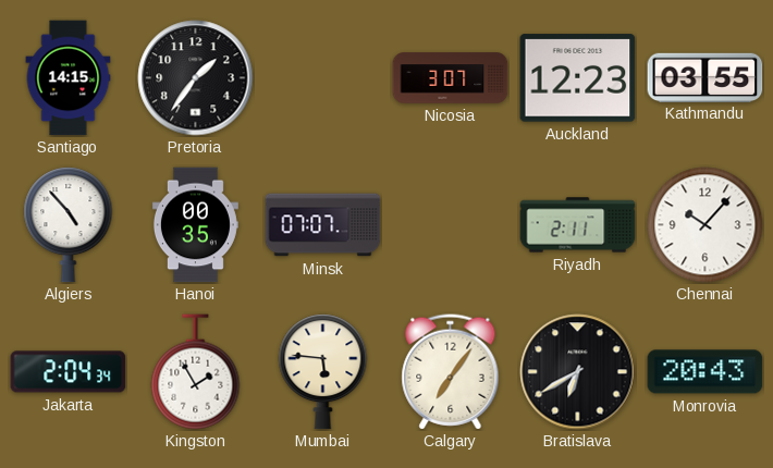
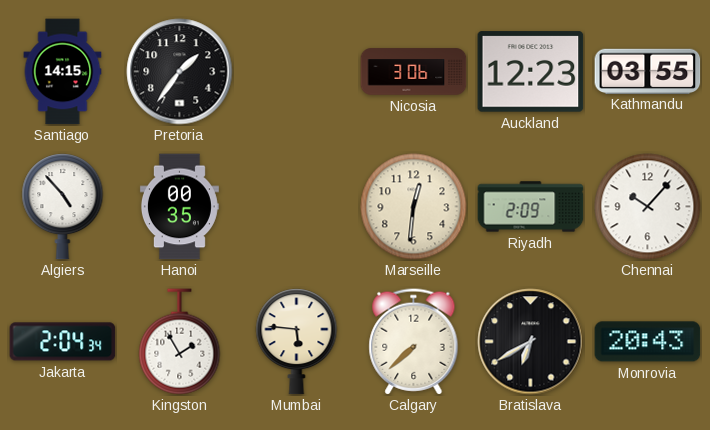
Nicosia: 3:07 -> 3:06 (414, 72)
Minsk: 07:07 -> none (323, 225)
Marseille: none -> 12:31 (414, 207)
Riyadh: 2:11 -> 2:09 (531, 207)
Calgary: 7:06 -> 7:38 (414, 342)
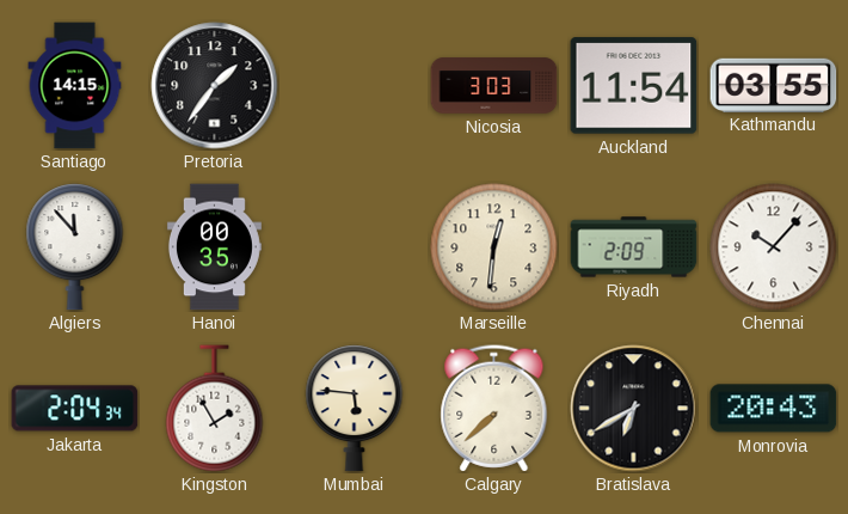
Nicosia: 3:06 -> 3:03 (494, 86)
Auckland: 12:23 -> 11:54 (634, 86)
Algiers: 4:53 -> 11:53 (75, 247)
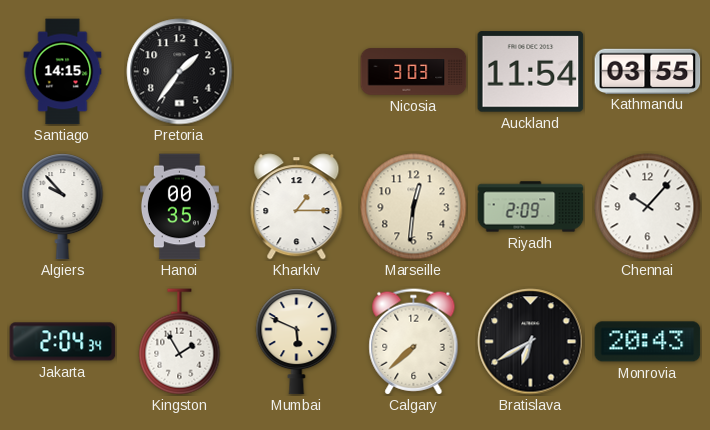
Algiers: 11:53 -> 9:53 (63, 207)
Kharkiv: none -> 1:15 (297, 207)
Mumbai: 5:46 -> 5:49 (297, 342)
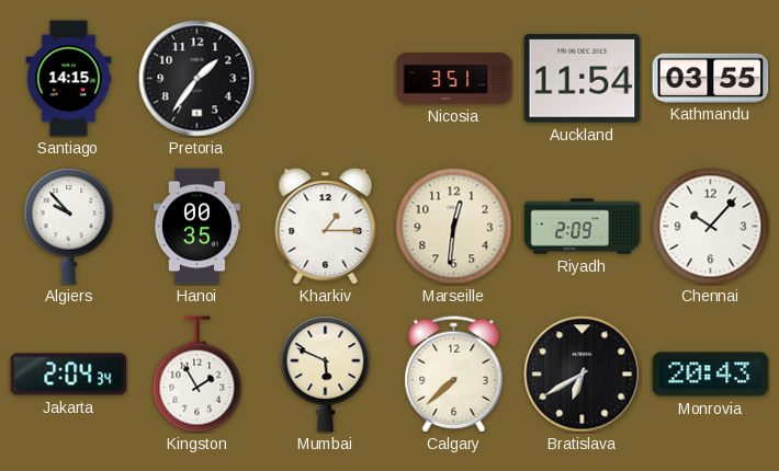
Nicosia: 3:03 -> 3:51 (454, 79)
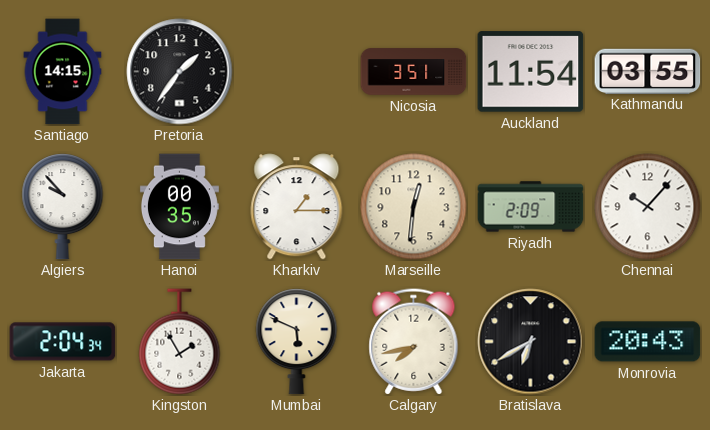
Calgary: 7:38 -> 7:43 (414, 342)
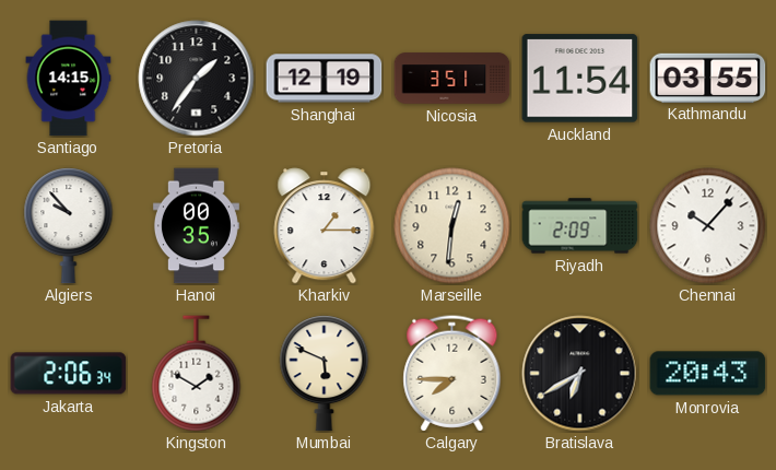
Shanghai: none -> 12:19 (325, 79)
Jakarta: 2:04 -> 2:06 (69, 374)
Kingston: 1:55 -> 1:50 (197, 374)
Calgary: 7:43 -> 7:45 (452, 374)
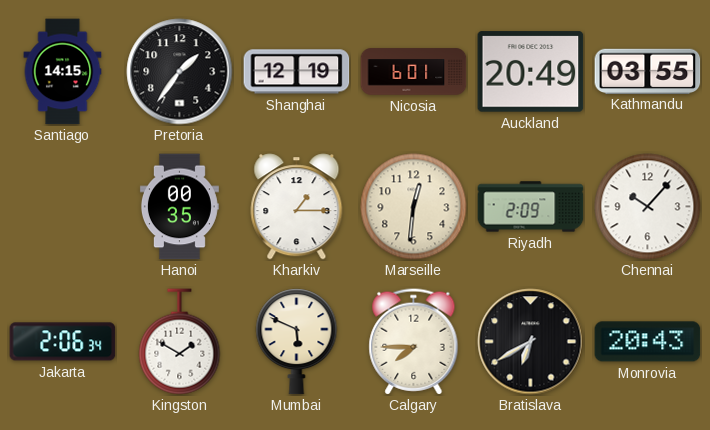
Nicosia: 3:51 -> 6:01 (414, 72)
Auckland: 11:54 -> 20:49 (531, 72)
Algiers: 9:53 -> none (69, 226)
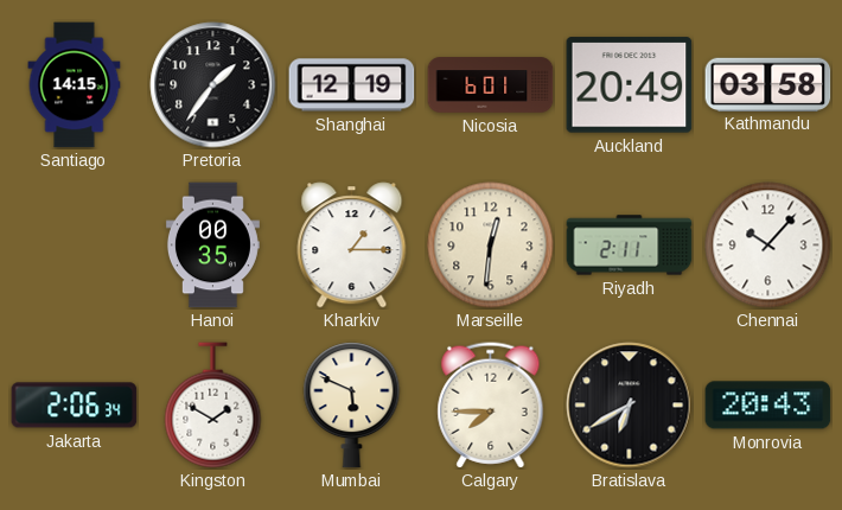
Kathmandu: 03:55 -> 03:58 (768, 84)
Riyadh: 2:09 -> 2:11 (630, 246)
